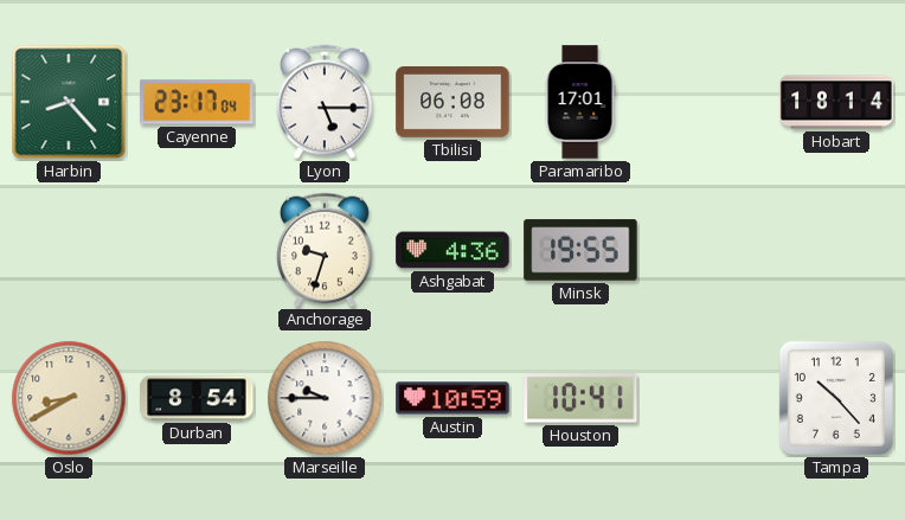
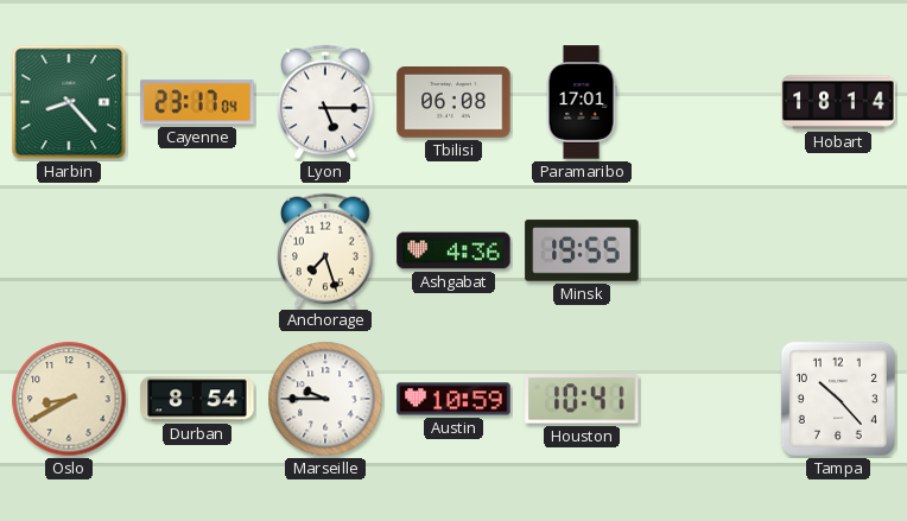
Anchorage: 9:33 -> 7:27 (326, 250)
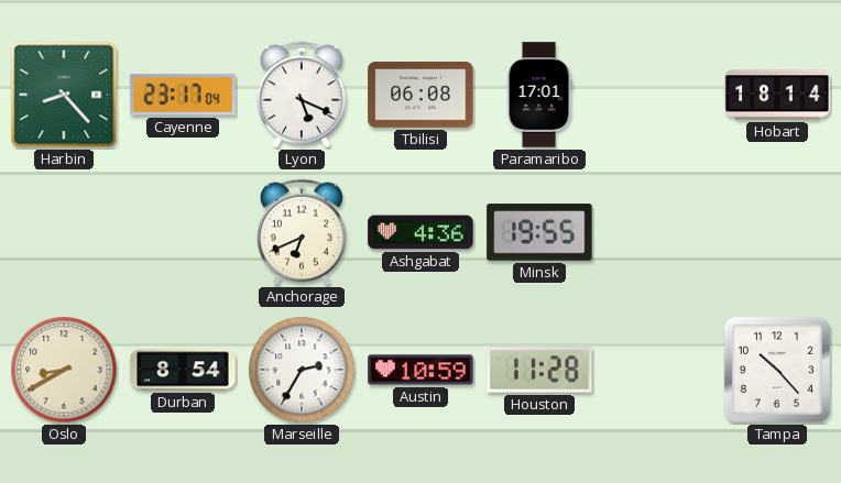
Lyon: 5:15 -> 5:19 (303, 95)
Anchorage: 7:27 -> 6:41 (303, 232)
Marseille: 9:45 -> 2:35 (302, 370)
Houston: 10:41 -> 11:28 (539, 370)
